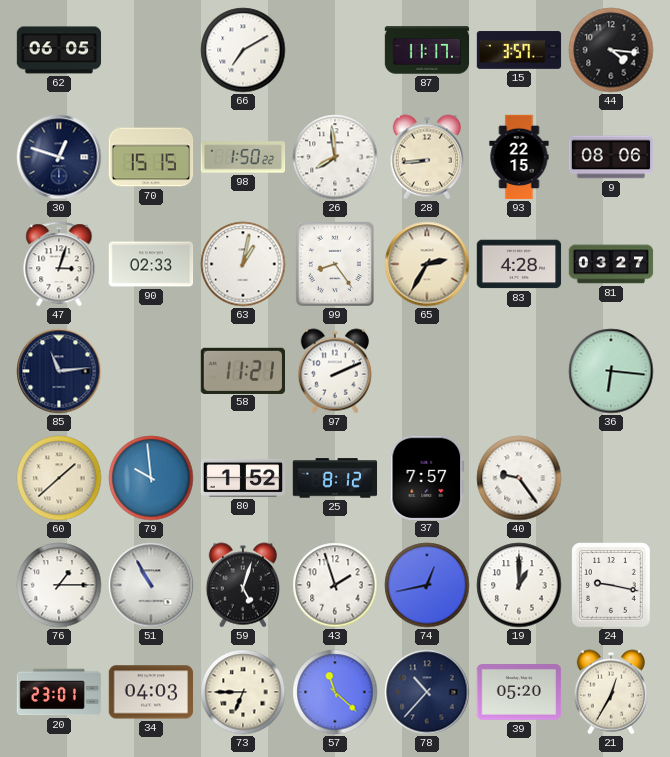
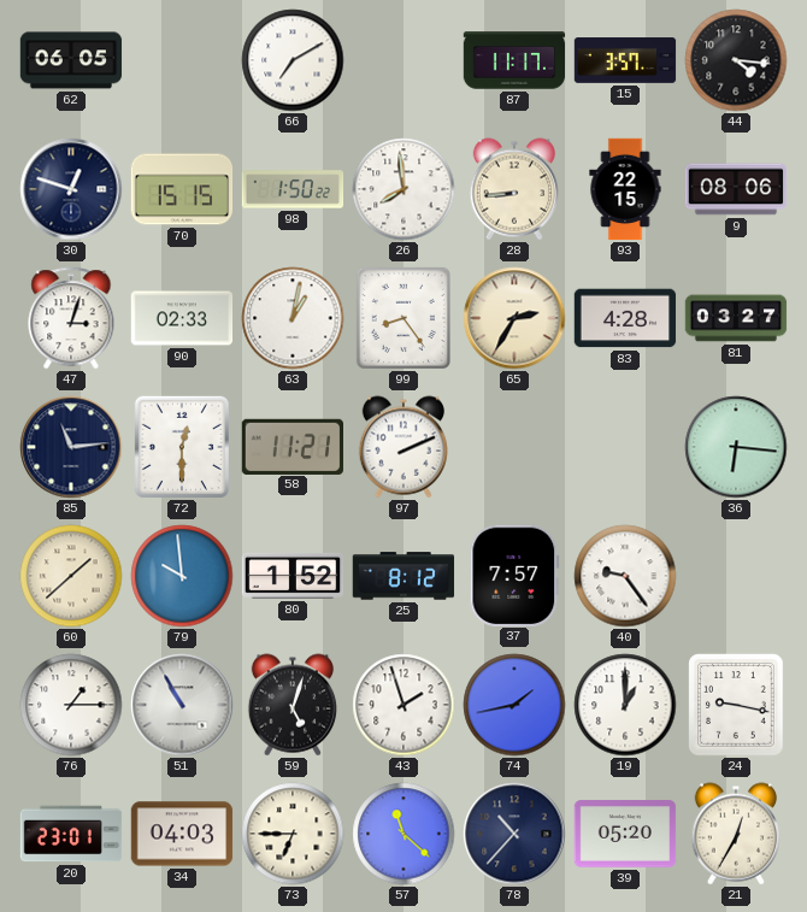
72: none -> 12:30 (182, 447)
74: 12:43 -> 1:43 (514, 705)
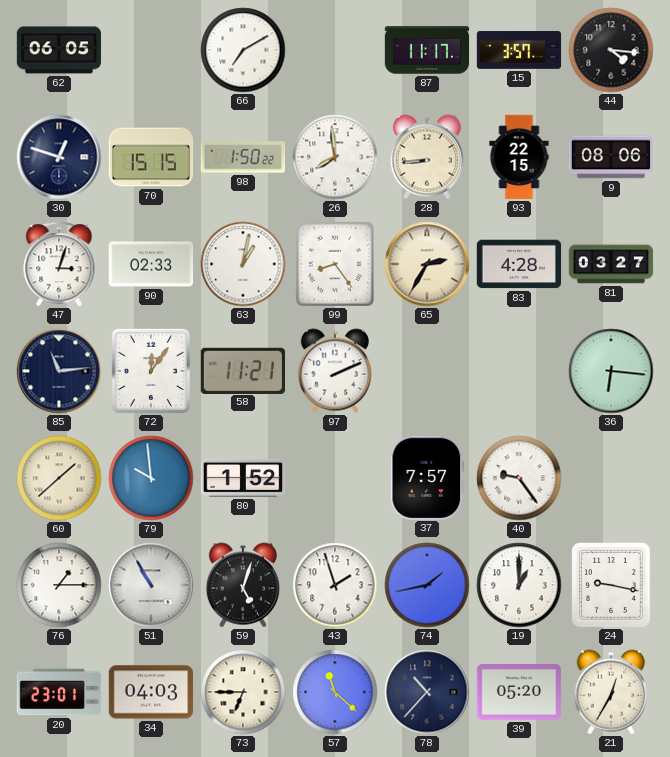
72: 12:30 -> 12:06 (151, 371)
25: 8:12 -> none (403, 576)
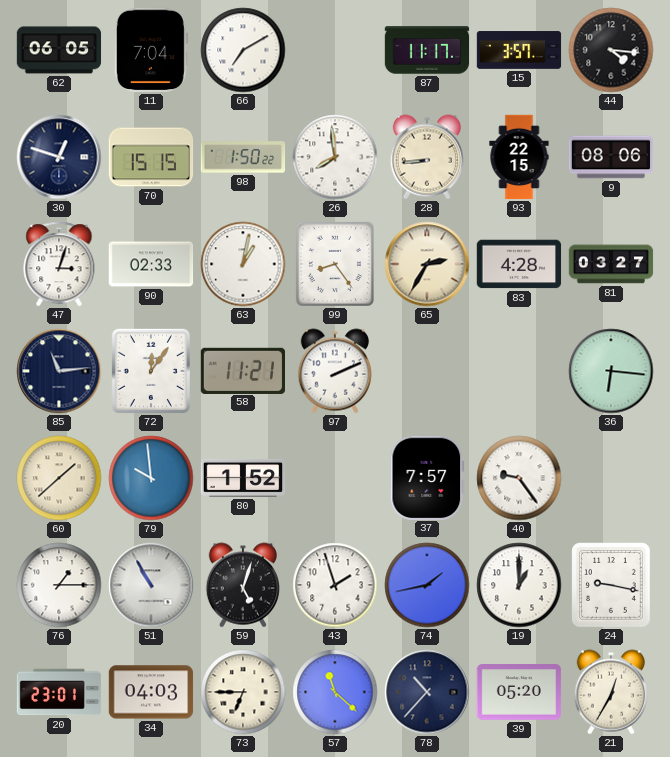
11: none -> 7:04 (151, 50)
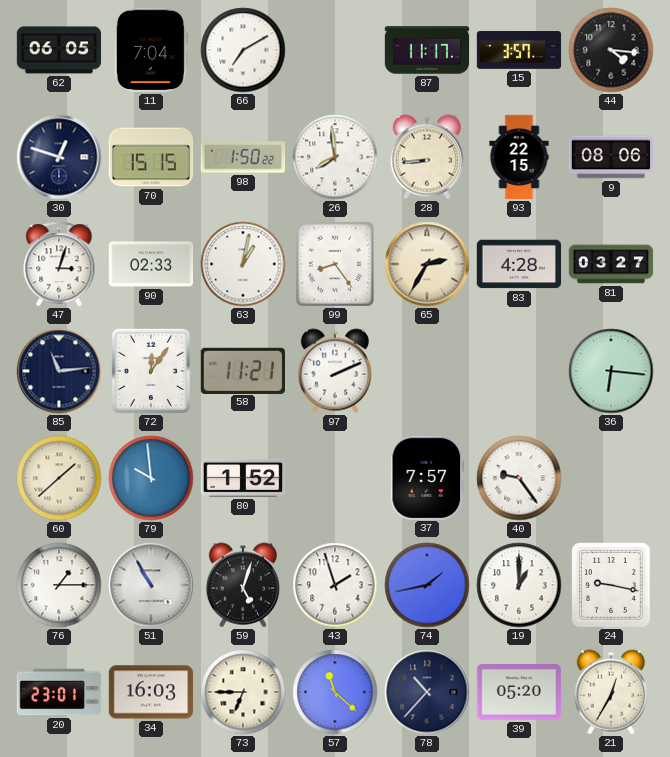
34: 04:03 -> 16:03 (151, 692)
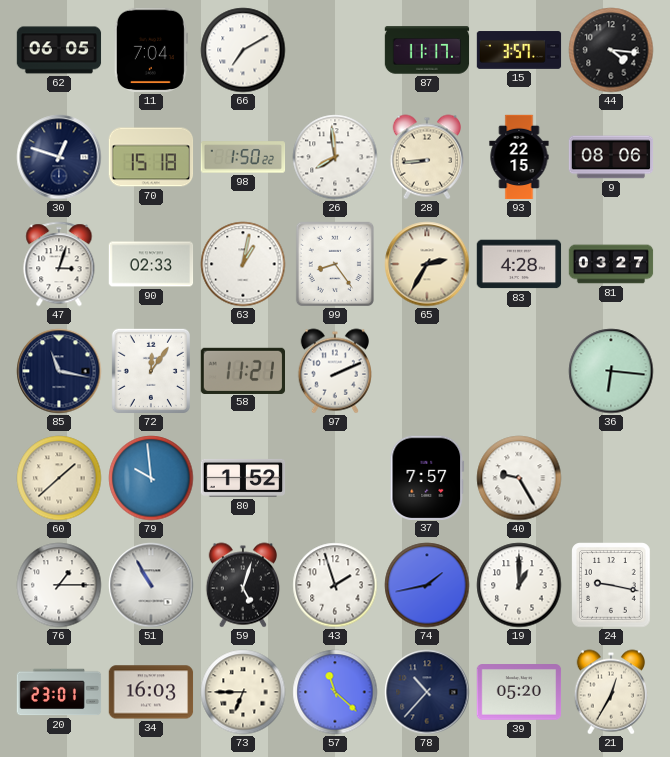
70: 15:15 -> 15:18 (151, 157)
85: 11:14 -> 11:17 (59, 371)
40: 9:24 -> 9:25 (519, 478)
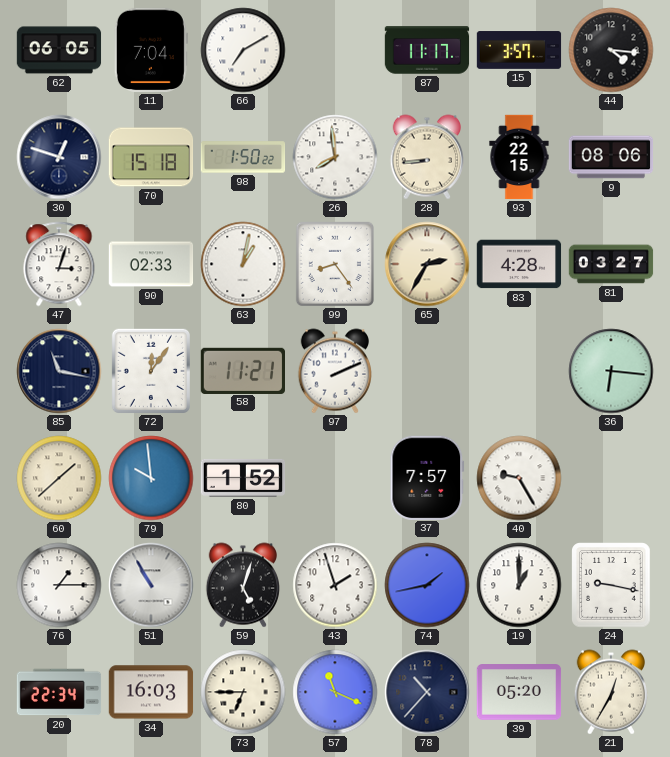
20: 23:01 -> 22:34 (59, 692)
57: 11:22 -> 11:19 (335, 692)
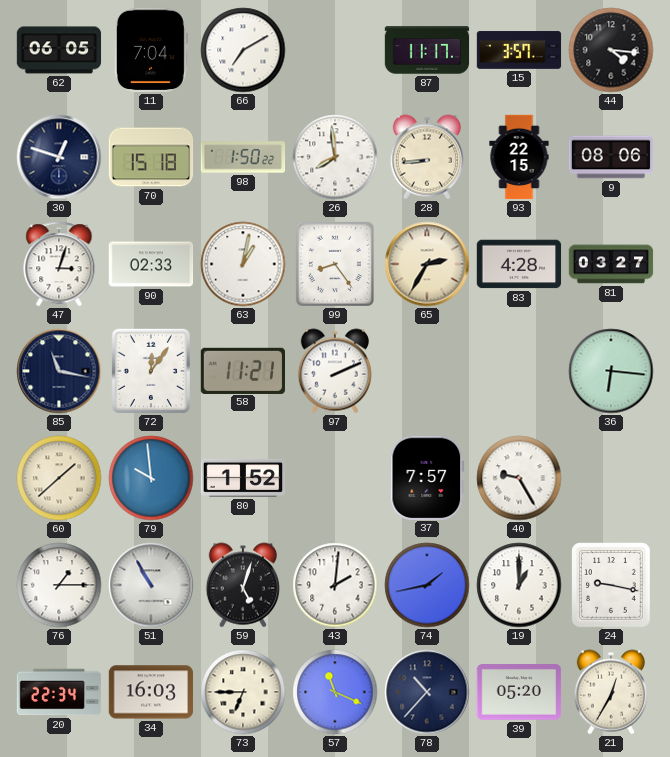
43: 1:57 -> 2:01 (335, 585)
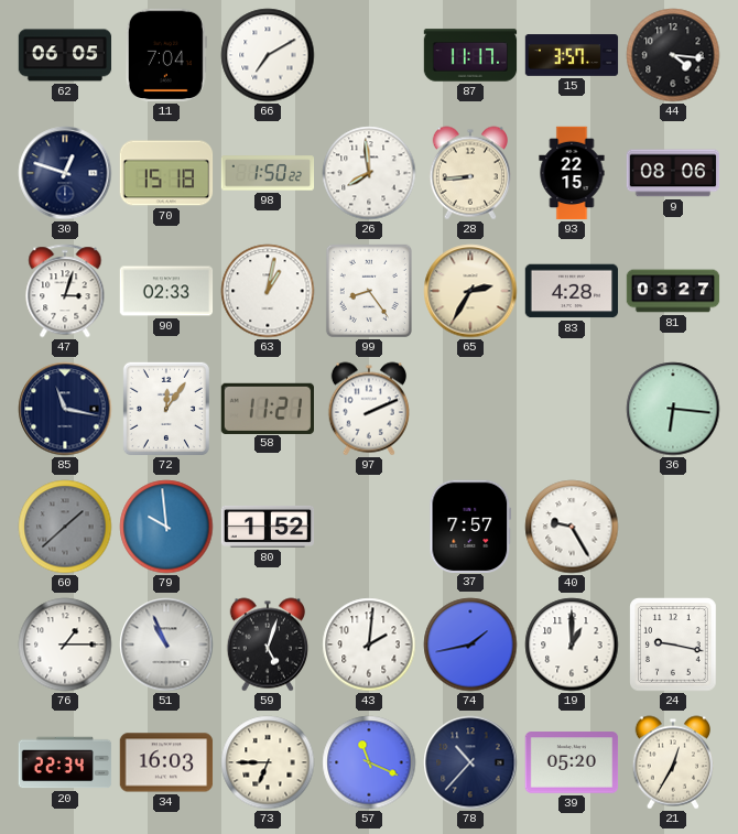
60 dial: cream -> grey (65, 527)
51: 10:55 -> 10:56 (166, 645)
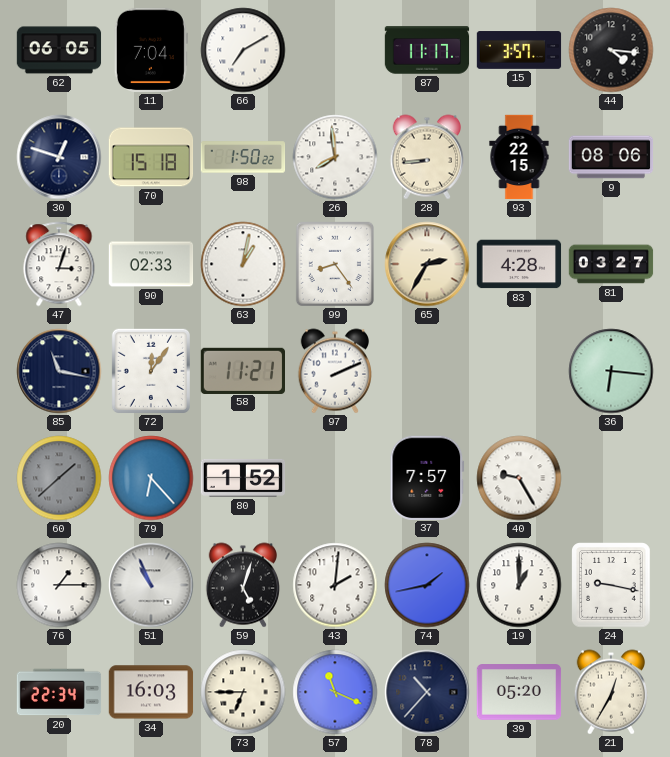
79: 9:59 -> 6:23 (151, 478)
